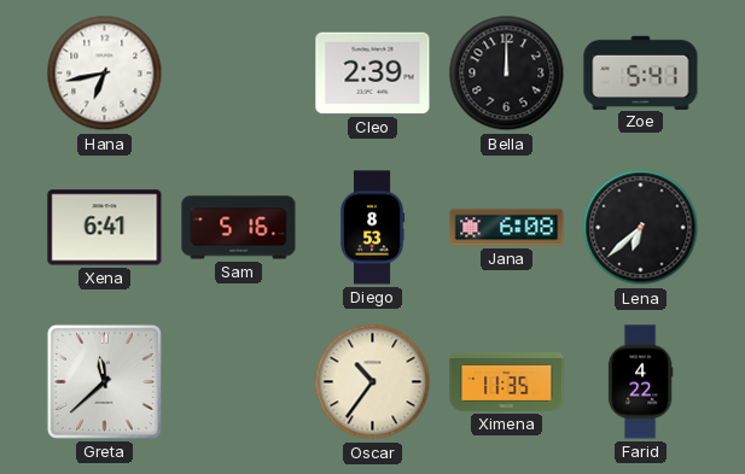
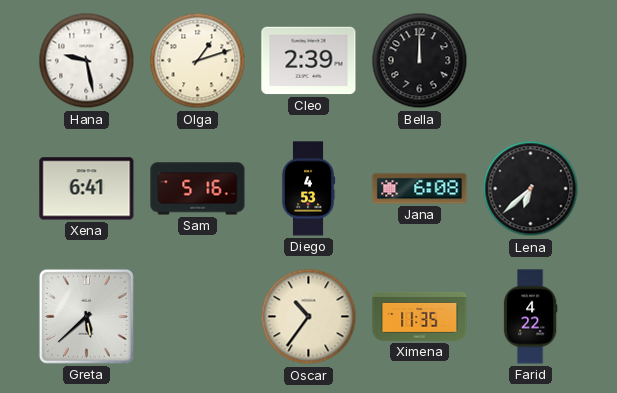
Hana: 6:43 -> 9:28 (87, 61)
Olga: none -> 1:12 (198, 61)
Zoe: 5:41 -> none (641, 72)
Diego: 8:53 -> 4:53 (308, 189)
Greta: 11:38 -> 5:38 (86, 316)
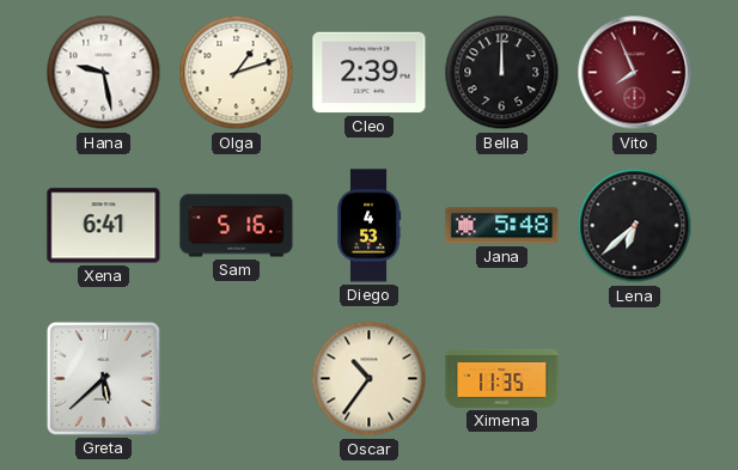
Vito: none -> 7:56 (635, 73)
Jana: 6:08 -> 5:48 (502, 226)
Farid: 4:22 -> none (530, 317)
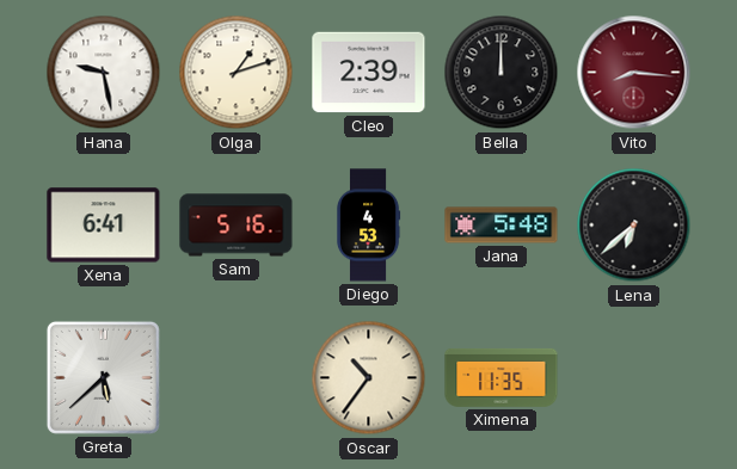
Vito: 7:56 -> 8:16 (634, 73)
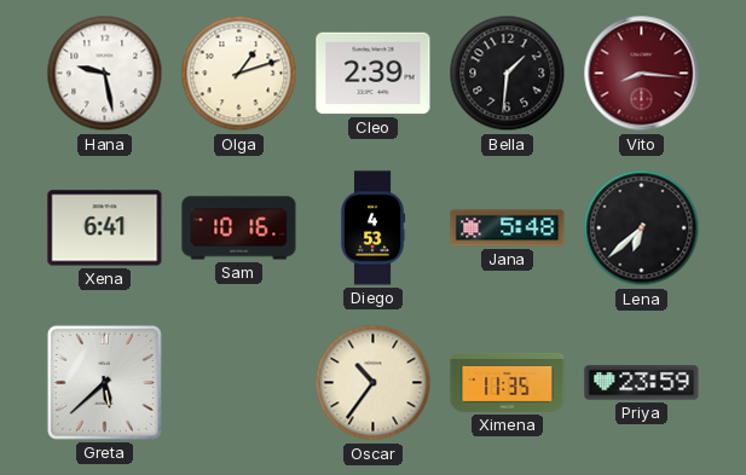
Bella: 12:00 -> 1:31 (508, 74)
Sam: 5:16 -> 10:16 (239, 228)
Priya: none -> 23:59 (642, 383)
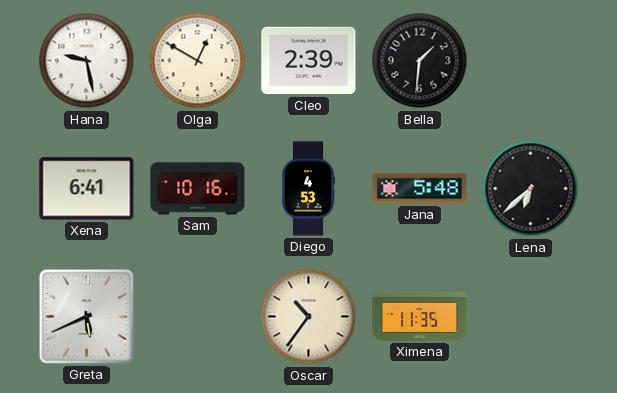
Olga: 1:12 -> 12:50 (198, 61)
Vito: 8:16 -> none (642, 74)
Greta: 5:38 -> 5:41 (86, 316)
Priya: 23:59 -> none (642, 383)
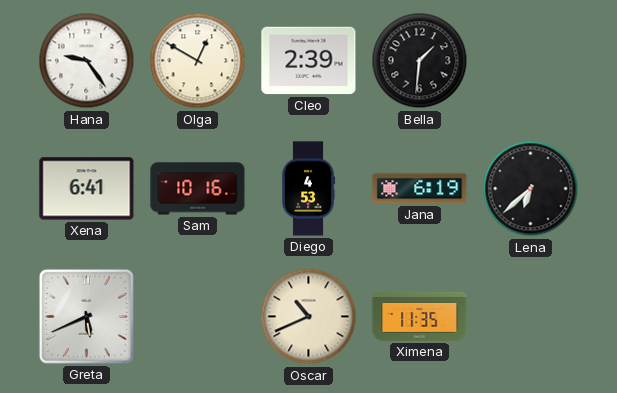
Hana: 9:28 -> 9:24 (87, 61)
Jana: 5:48 -> 6:19 (420, 189)
Oscar: 10:36 -> 10:41 (309, 317)
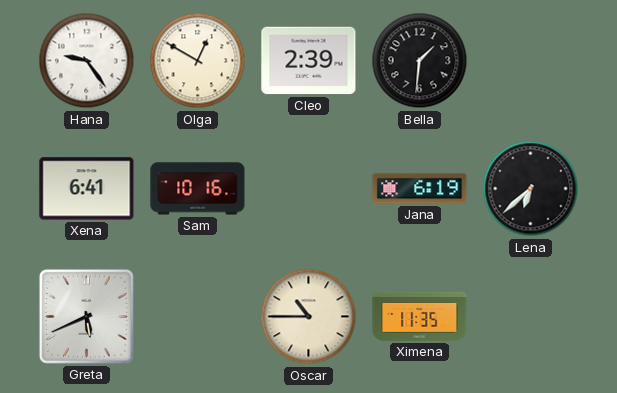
Diego: 4:53 -> none (308, 189)
Oscar: 10:41 -> 10:45 (309, 317)
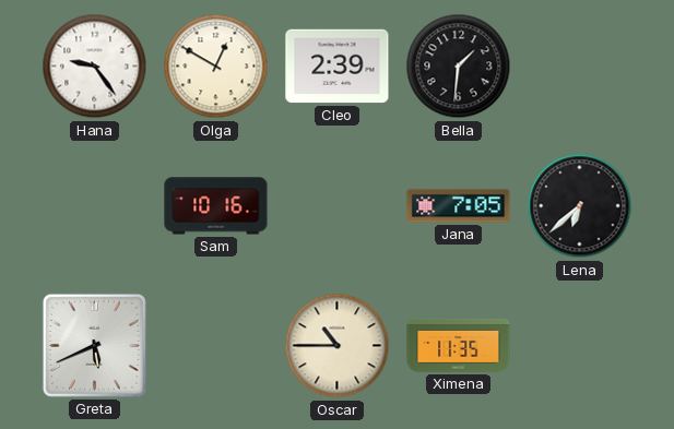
Xena: 6:41 -> none (87, 189)
Jana: 6:19 -> 7:05 (459, 206)
